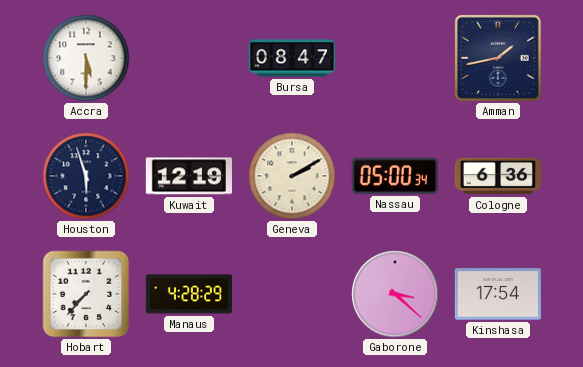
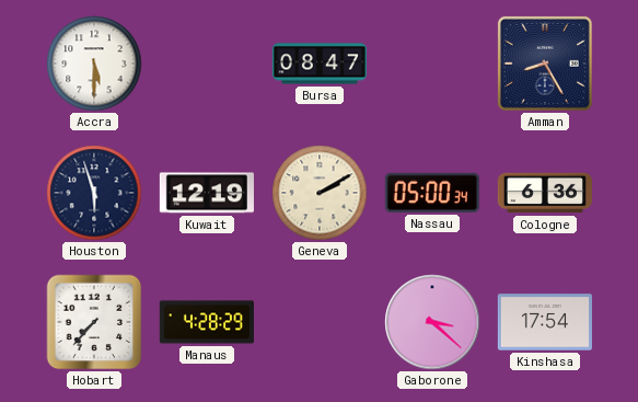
Amman: 1:43 -> 8:25 (545, 64)
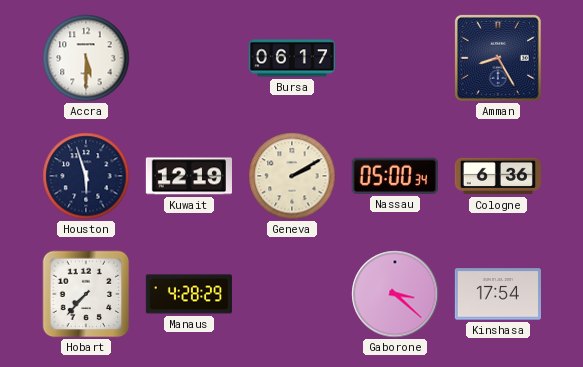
Bursa: 08:47 -> 06:17 (292, 58)
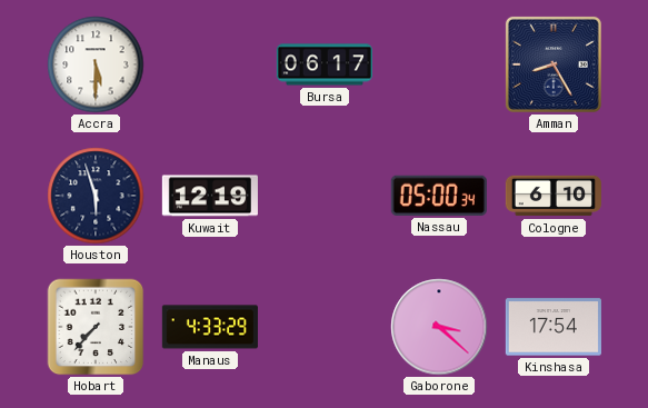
Geneva: 2:10 -> none (292, 176)
Cologne: 6:36 -> 6:10 (552, 196)
Manaus: 4:28 -> 4:33 (210, 327)
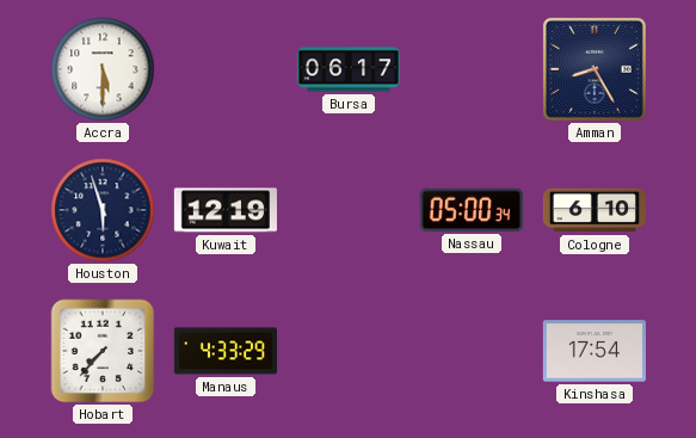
Gaborone: 3:22 -> none (439, 327)
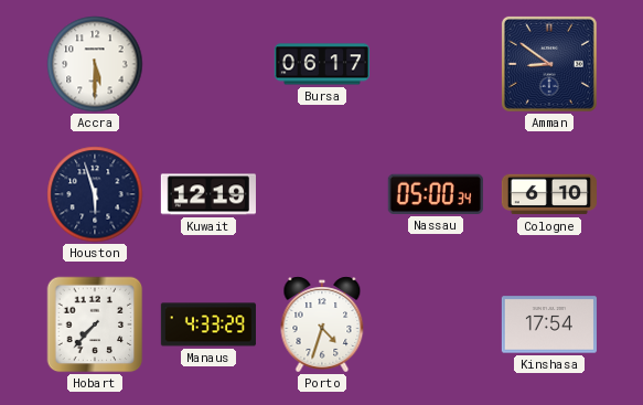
Amman: 8:25 -> 8:51 (549, 64)
Porto: none -> 4:33 (322, 324)
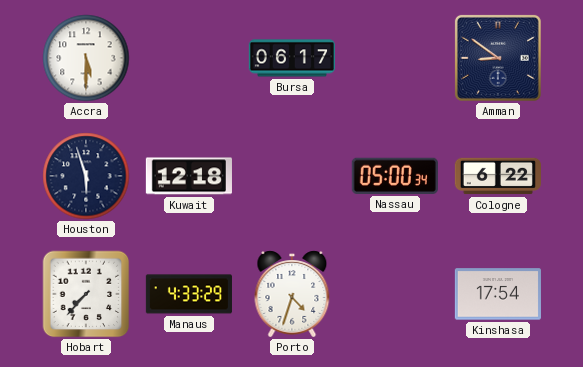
Kuwait: 12:19 -> 12:18 (189, 176)
Cologne: 6:10 -> 6:22 (497, 176)
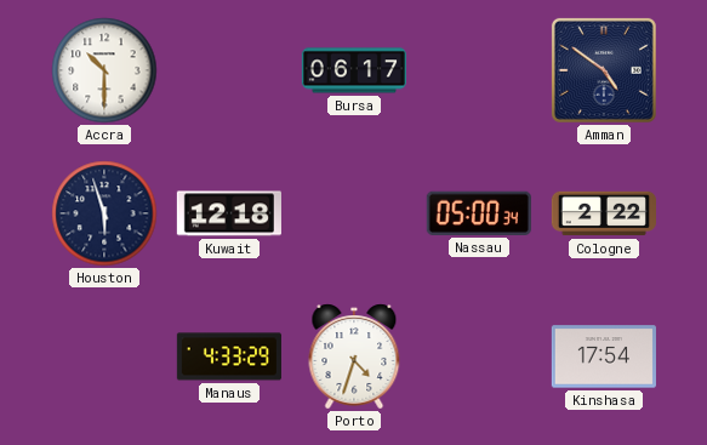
Accra: 5:30 -> 10:30 (104, 70)
Amman: 8:51 -> 4:51 (604, 70)
Cologne: 6:22 -> 2:22 (603, 213)
Hobart: 7:37 -> none (86, 294)
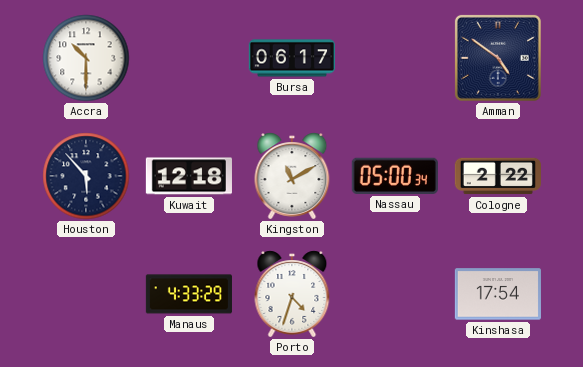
Houston: 5:57 -> 5:53 (86, 176)
Kingston: none -> 11:10 (292, 176)
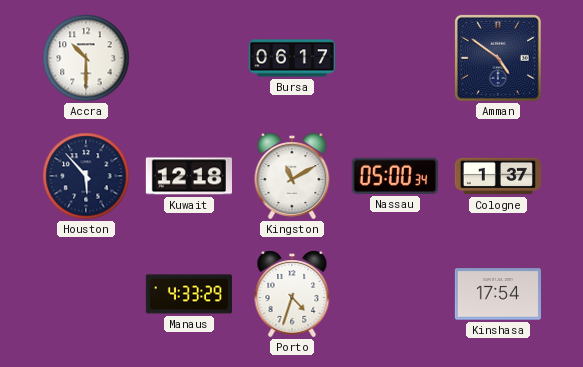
Cologne: 2:22 -> 1:37 (497, 176)
